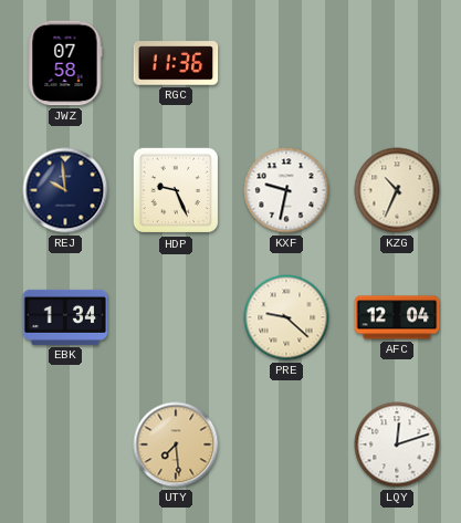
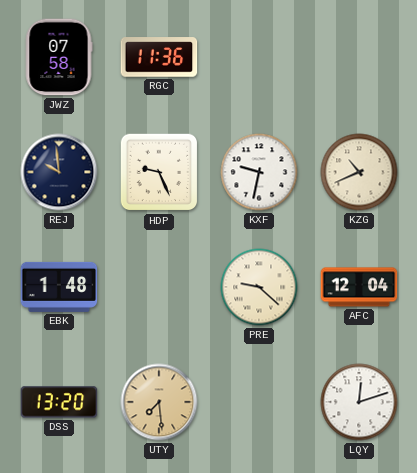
KZG: 10:34 -> 10:41 (359, 172)
EBK: 1:34 -> 1:48 (59, 287)
DSS: none -> 13:20 (59, 402)
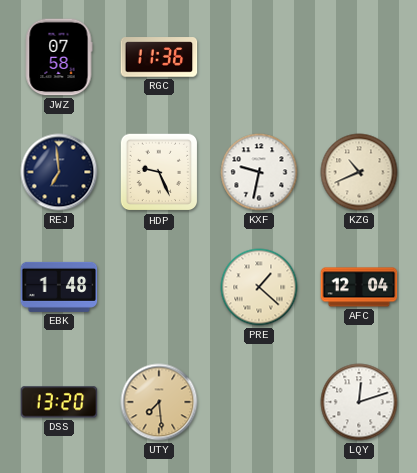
REJ: 9:59 -> 6:59 (59, 172)
PRE: 9:22 -> 1:22 (259, 287)
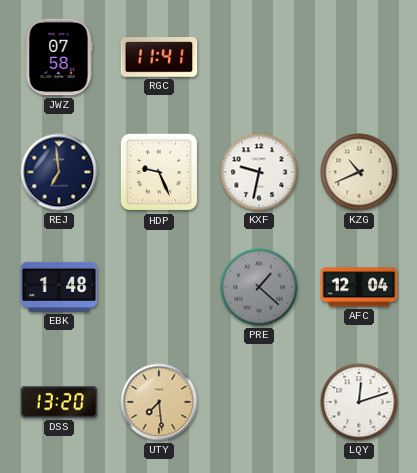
RGC: 11:36 -> 11:41 (159, 57)
PRE dial: cream -> grey (259, 287)
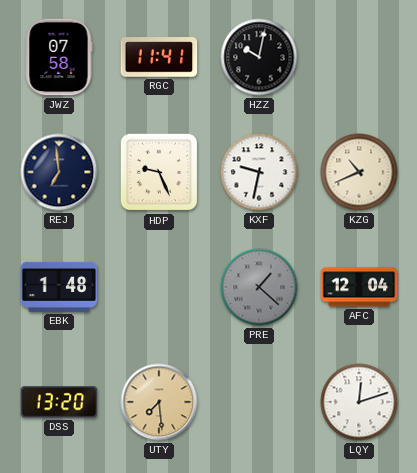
HZZ: none -> 10:02 (259, 57)
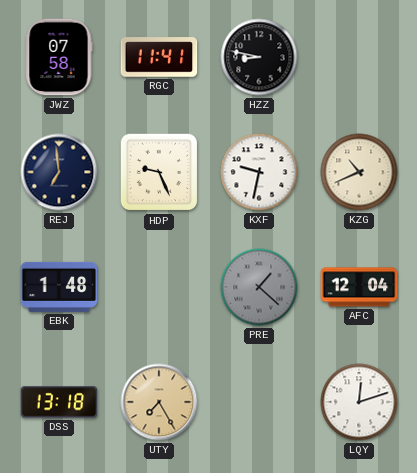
HZZ: 10:02 -> 8:47 (259, 57)
DSS: 13:20 -> 13:18 (59, 402)
UTY: 7:29 -> 7:25 (159, 402)
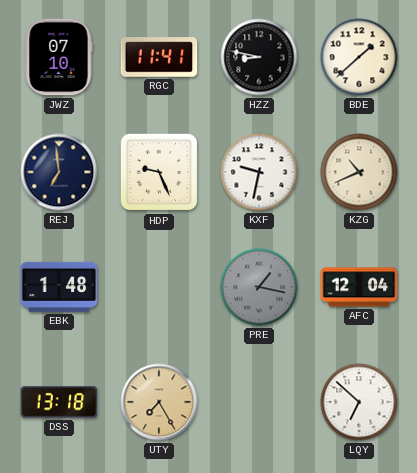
JWZ: 07:58 -> 07:10 (59, 57)
BDE: none -> 1:38 (359, 57)
PRE: 1:22 -> 1:17 (259, 287)
LQY: 12:12 -> 6:52 (359, 402)
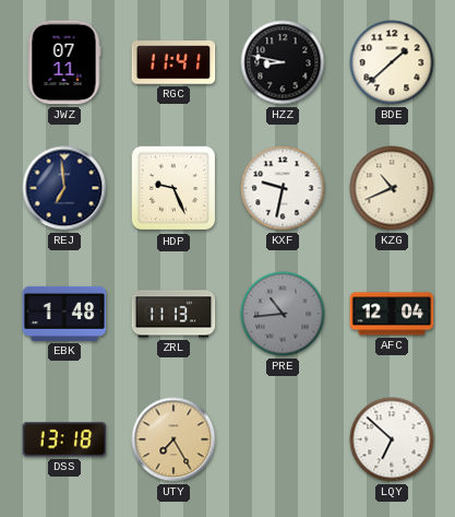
JWZ: 07:10 -> 07:11 (64, 62)
ZRL: none -> 11:13 (173, 314)
PRE: 1:17 -> 10:44 (283, 314)
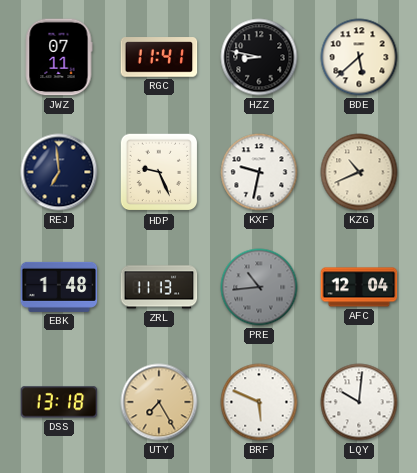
BDE: 1:38 -> 5:38 (359, 57)
BRF: none -> 5:49 (259, 402)
LQY: 6:52 -> 10:01 (359, 402)
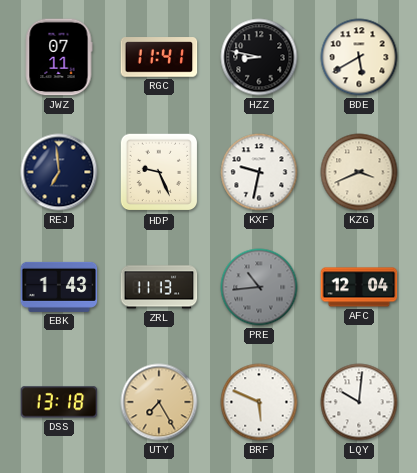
BDE: 5:38 -> 5:40 (359, 57)
KZG: 10:41 -> 3:41 (359, 172)
EBK: 1:48 -> 1:43 (59, 287)
